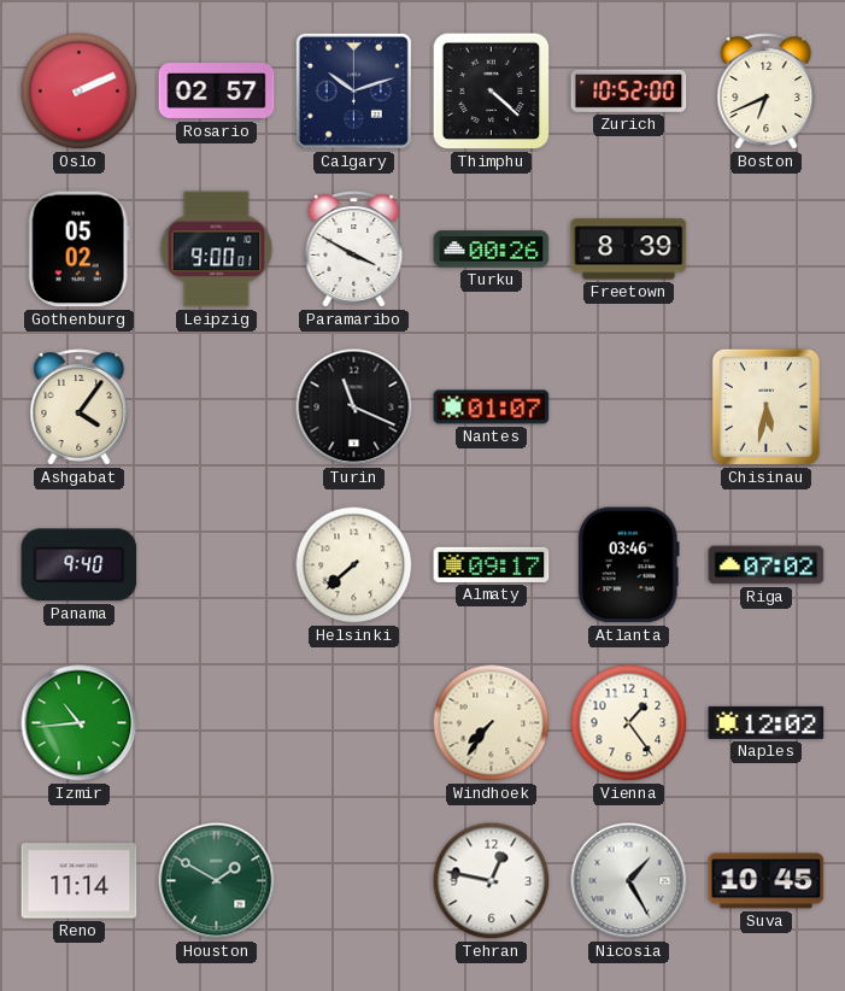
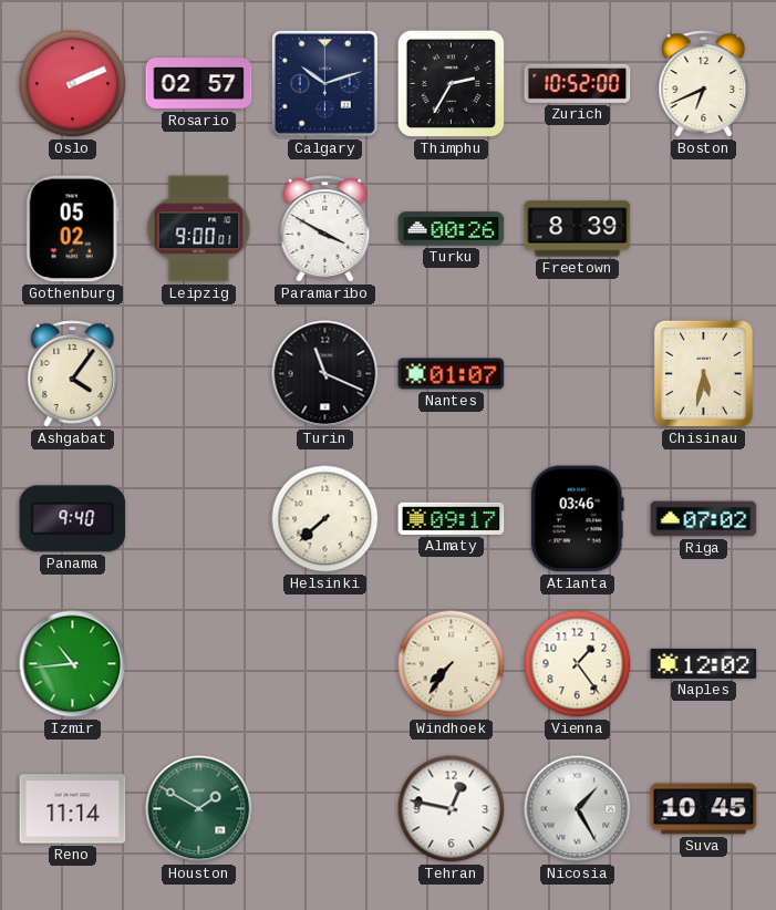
Thimphu: 4:22 -> 2:35 (452, 84)
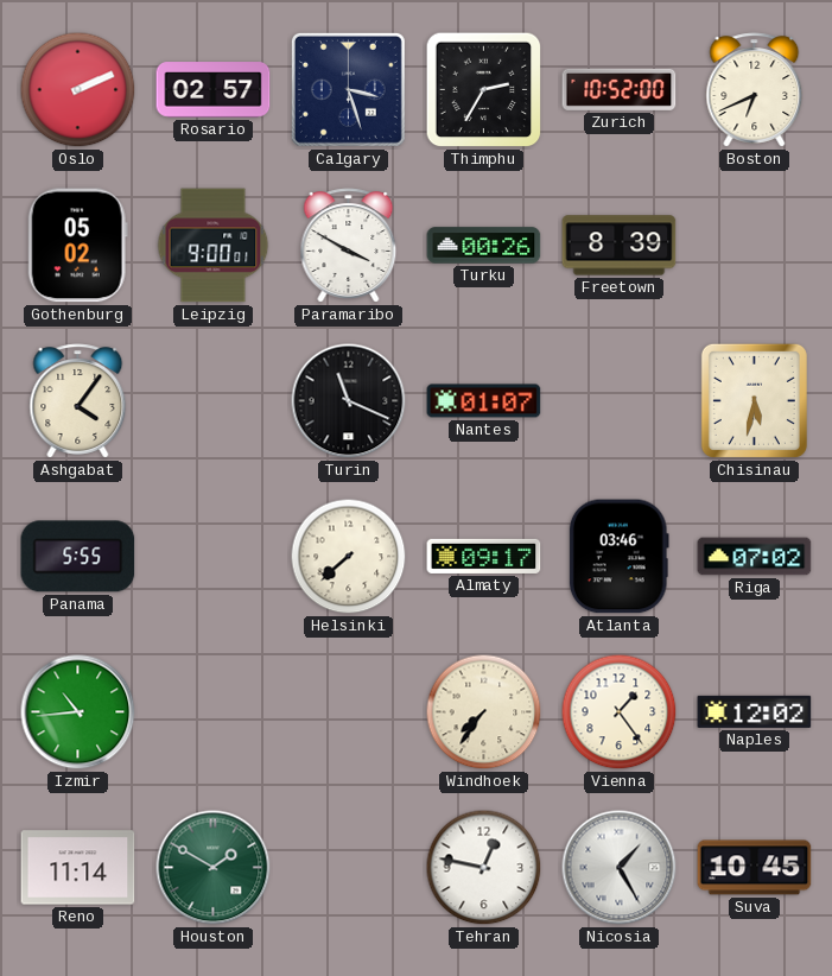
Calgary: 10:12 -> 3:27 (348, 89)
Panama: 9:40 -> 5:55 (78, 557)
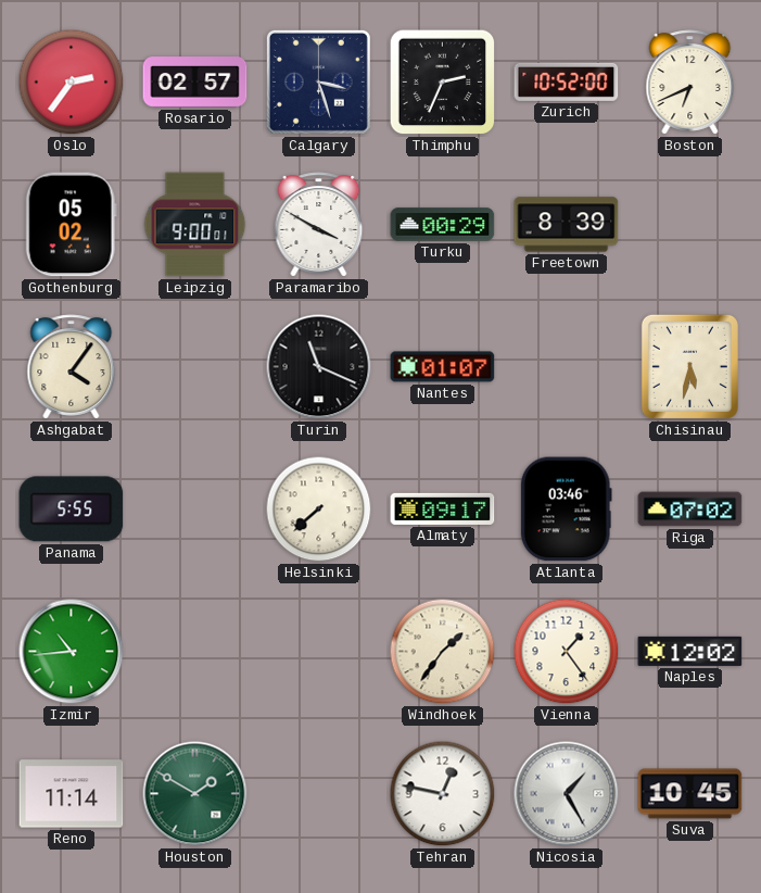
Oslo: 2:11 -> 2:36 (72, 83)
Thimphu: 2:35 -> 2:34 (443, 83)
Turku: 00:26 -> 00:29 (443, 225)
Windhoek: 7:36 -> 1:36 (443, 652)
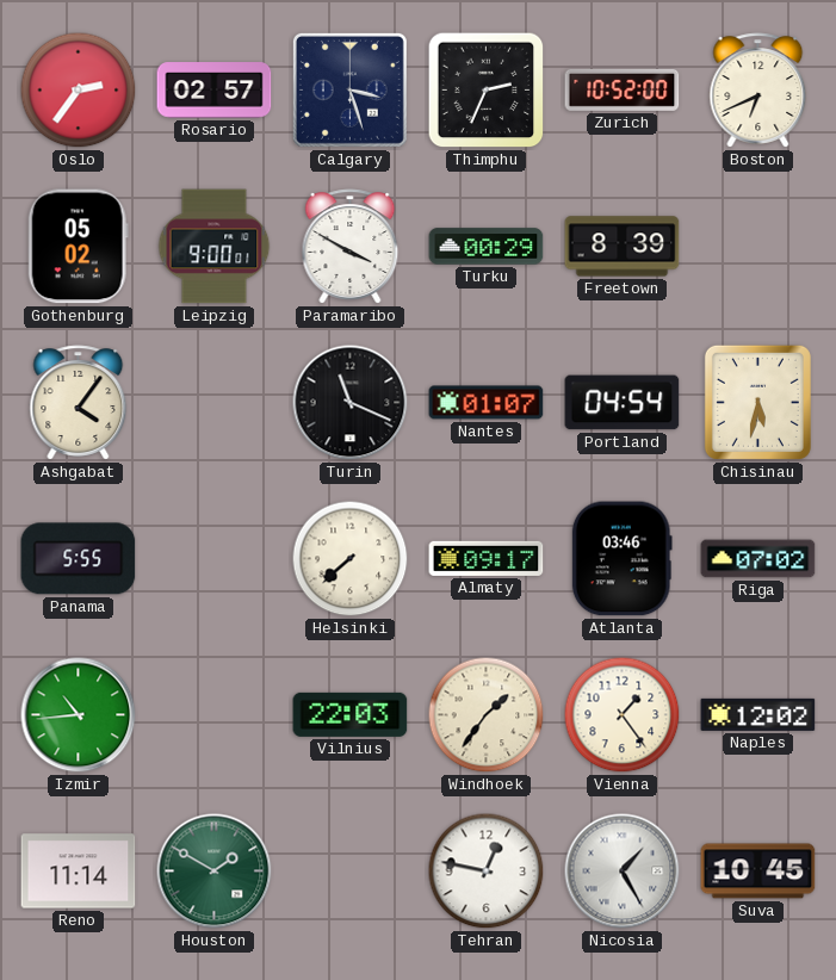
Portland: none -> 04:54 (623, 403)
Vilnius: none -> 22:03 (351, 714)
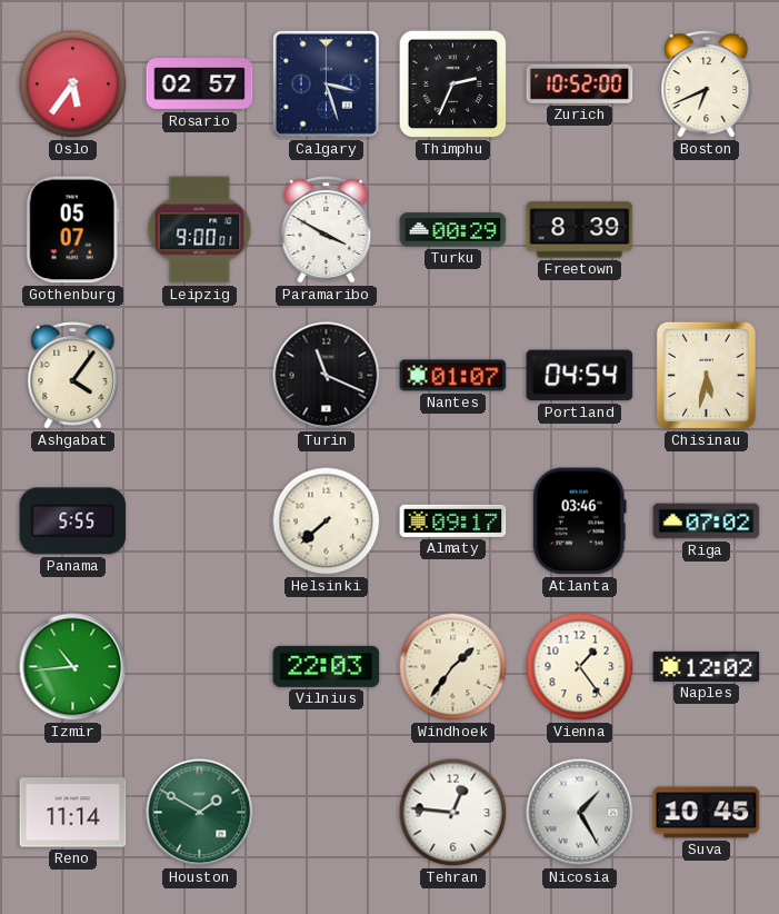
Oslo: 2:36 -> 5:36 (73, 85)
Gothenburg: 05:02 -> 05:07 (72, 230)
Tehran: 12:47 -> 12:46 (453, 813)
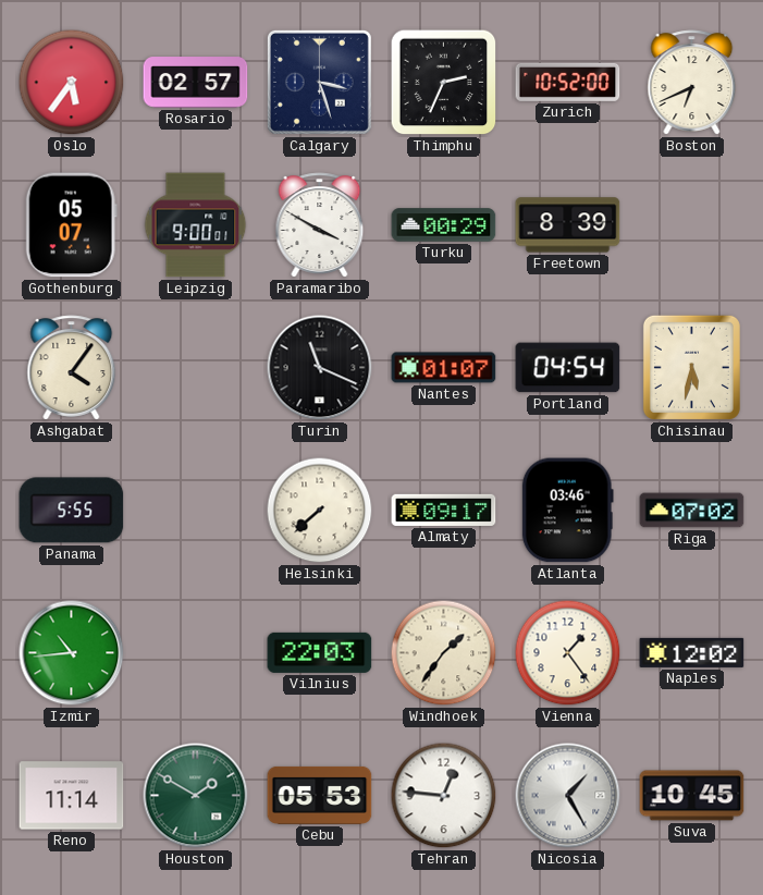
Cebu: none -> 05:53 (320, 795)
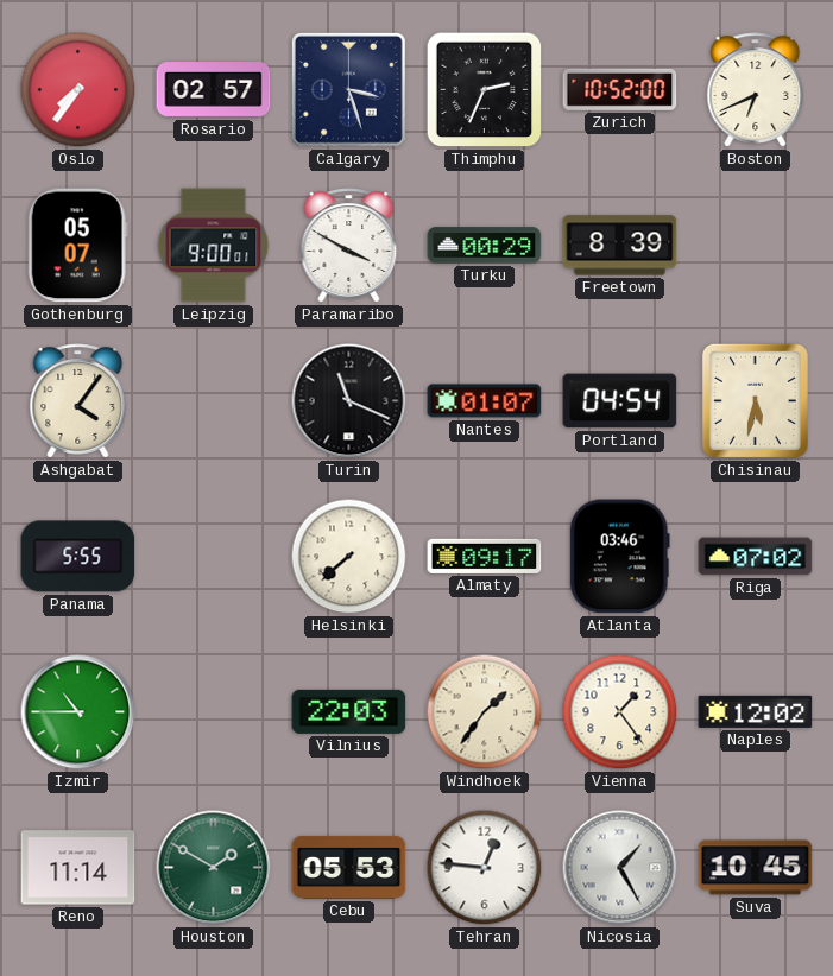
Oslo: 5:36 -> 7:36 (78, 90)
Izmir: 10:44 -> 10:45 (78, 712)
